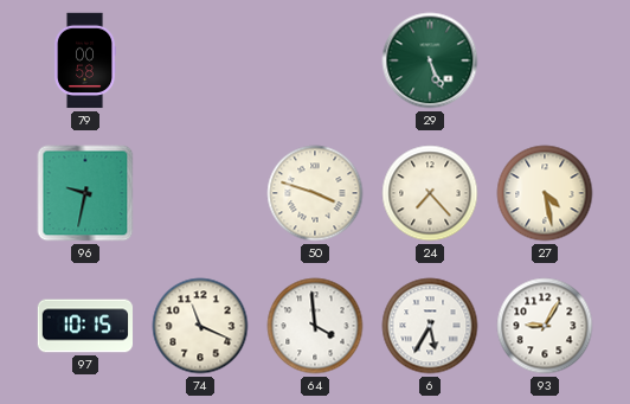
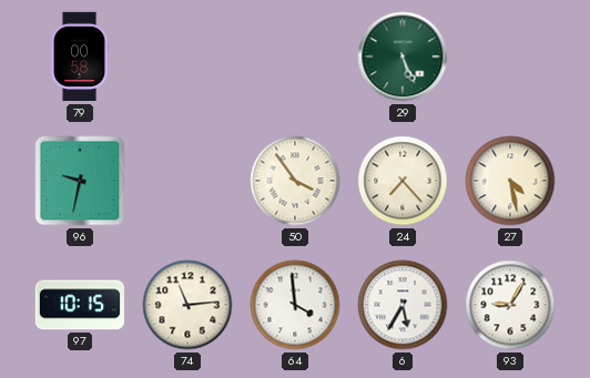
50: 3:48 -> 3:54 (295, 181)
74: 11:19 -> 11:14 (187, 305)
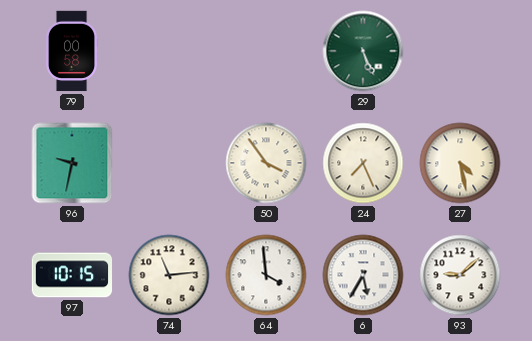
24: 7:23 -> 7:26 (363, 163)
93: 9:05 -> 9:08 (460, 275)
